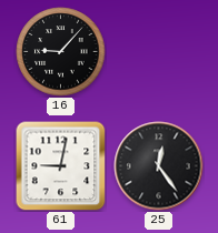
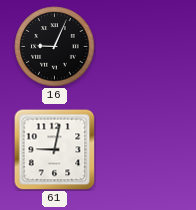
16: 9:07 -> 9:04 (55, 47)
25: 12:24 -> none (159, 166)
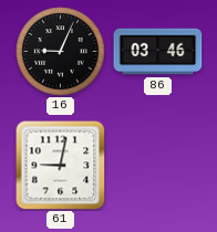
86: none -> 03:46 (158, 52)
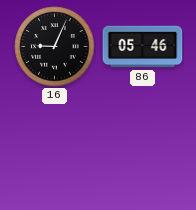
86: 03:46 -> 05:46 (143, 47)
61: 9:02 -> none (61, 166)
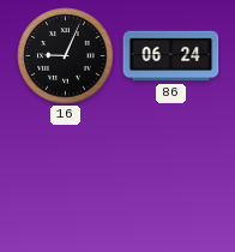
86: 05:46 -> 06:24 (171, 56)
